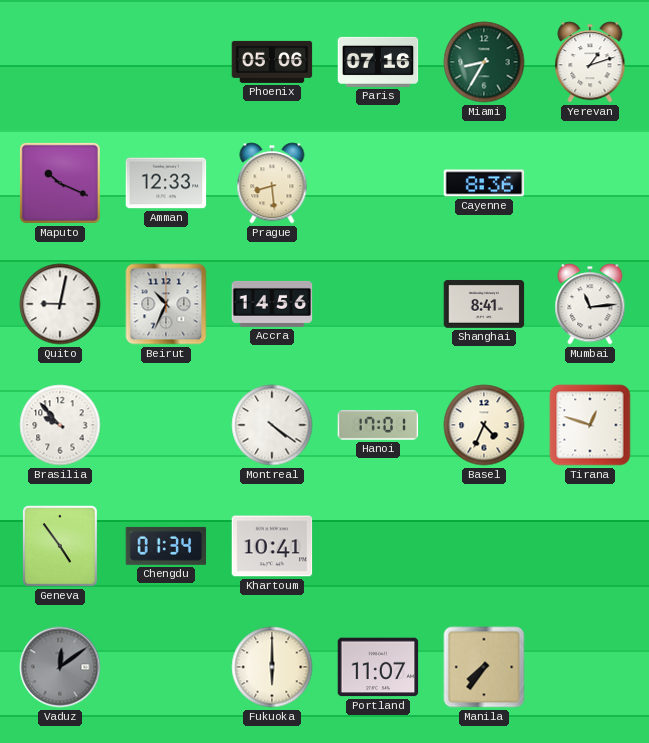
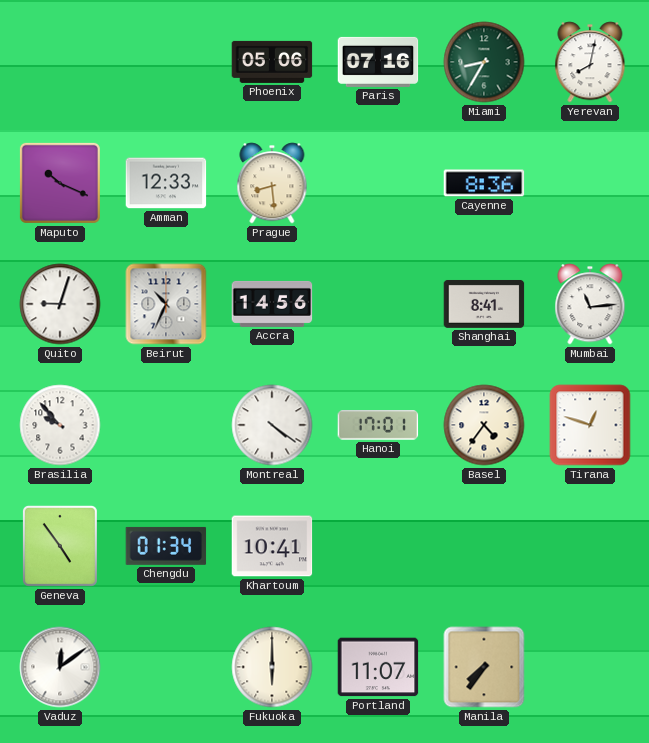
Yerevan: 1:12 -> 8:02 (590, 62)
Quito: 9:02 -> 9:03 (60, 304)
Basel: 4:34 -> 4:36 (484, 425)
Vaduz dial: grey -> white (60, 667)
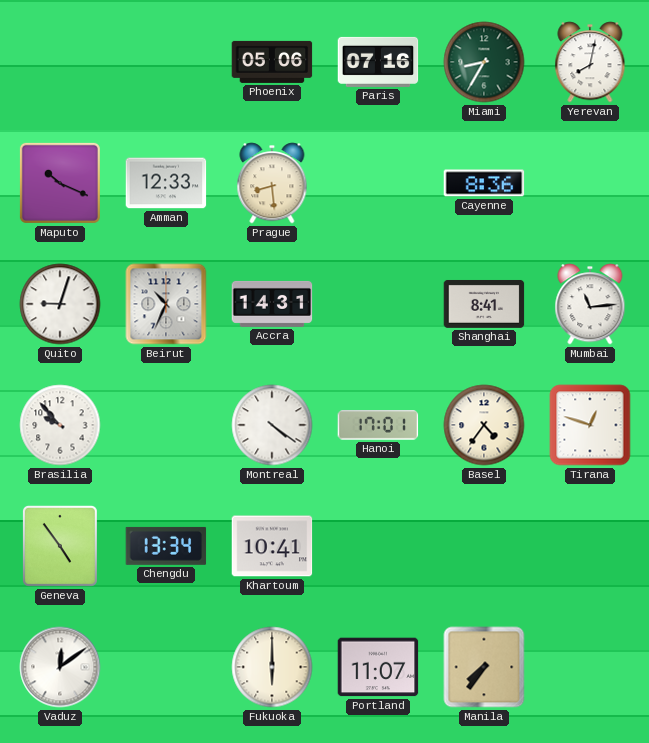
Accra: 14:56 -> 14:31 (272, 304)
Chengdu: 01:34 -> 13:34 (166, 546)
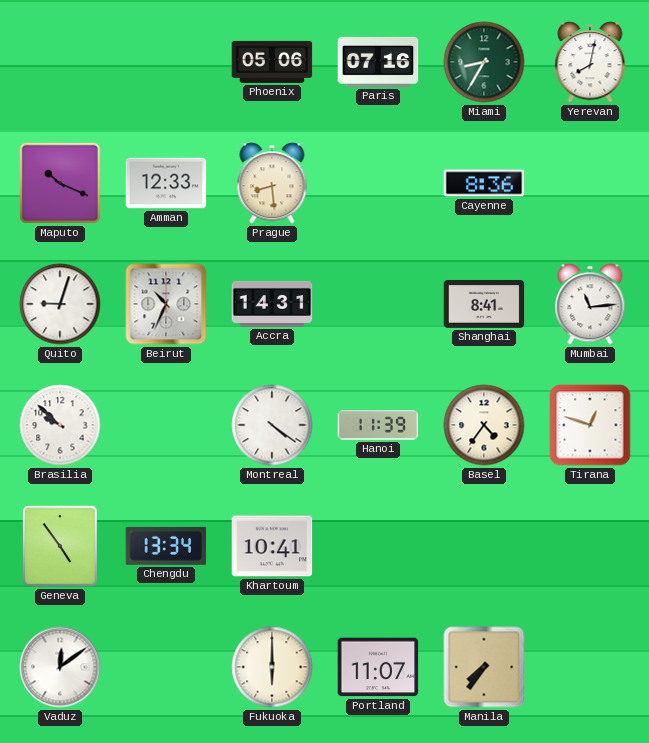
Brasilia: 9:53 -> 9:52 (60, 425)
Hanoi: 17:01 -> 11:39 (378, 425)
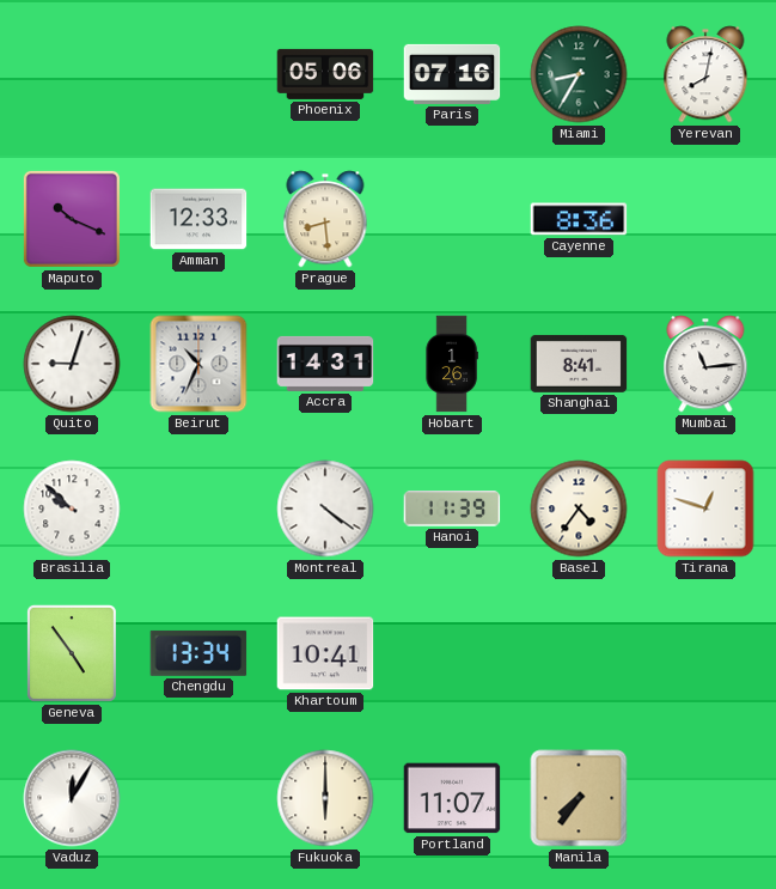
Hobart: none -> 1:26 (452, 364)
Vaduz: 12:09 -> 12:05 (72, 798)
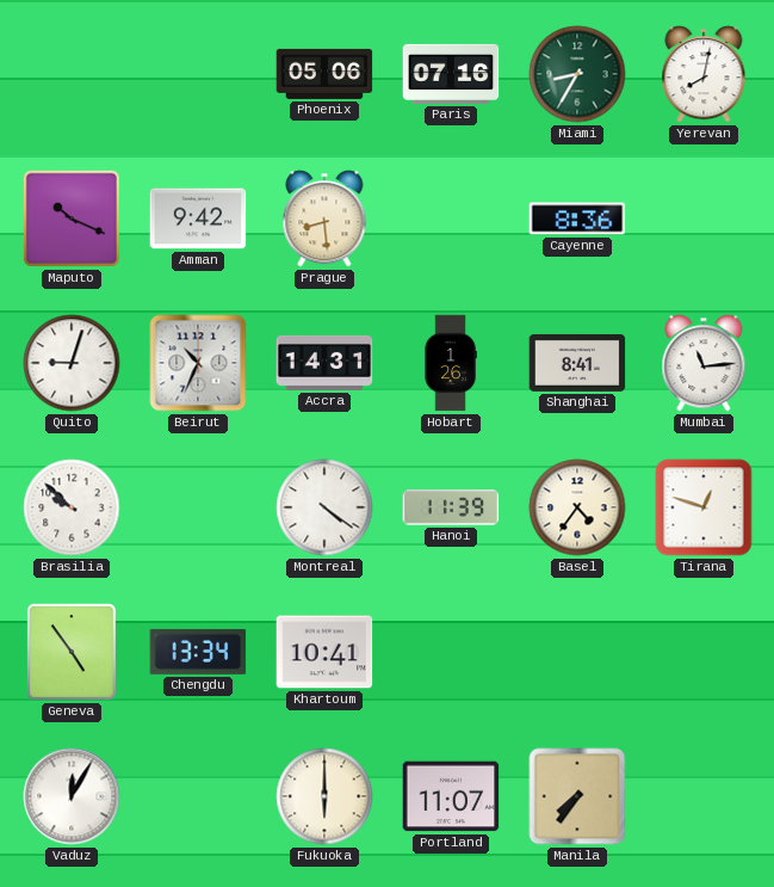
Amman: 12:33 -> 9:42 (198, 218)
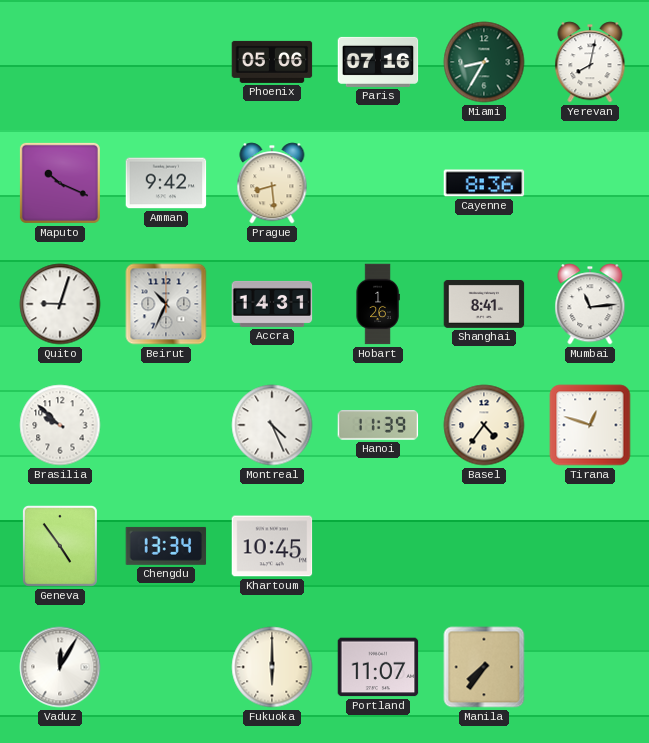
Montreal: 4:21 -> 4:26 (272, 425)
Khartoum: 10:41 -> 10:45 (272, 546)
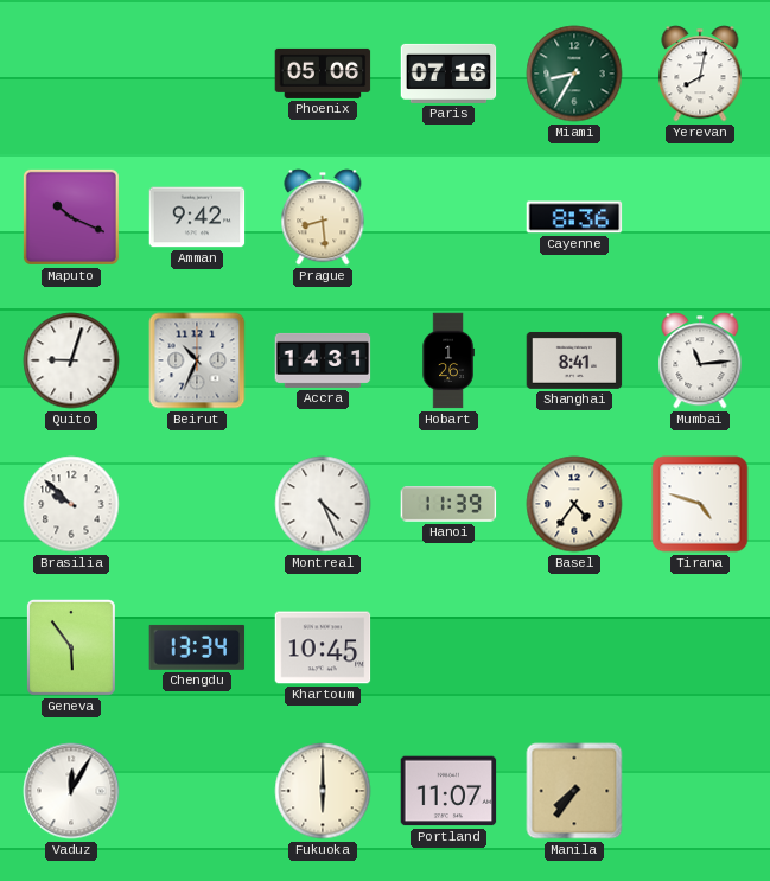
Tirana: 12:48 -> 4:48 (700, 504)
Geneva: 4:54 -> 5:54 (71, 647)
